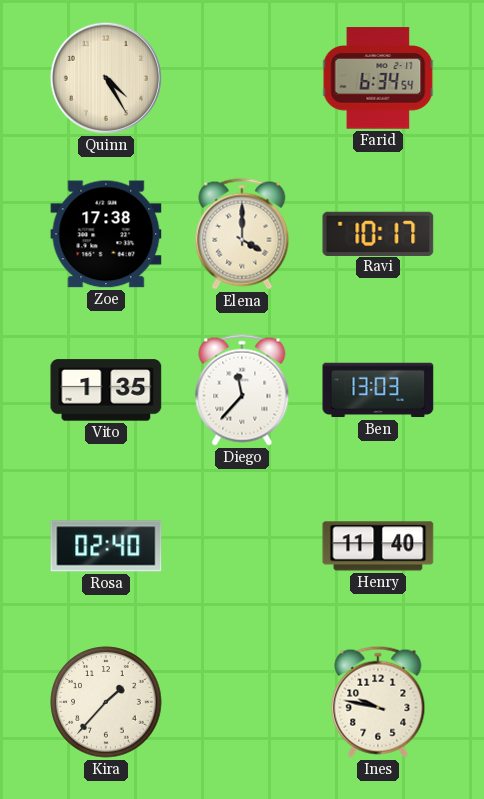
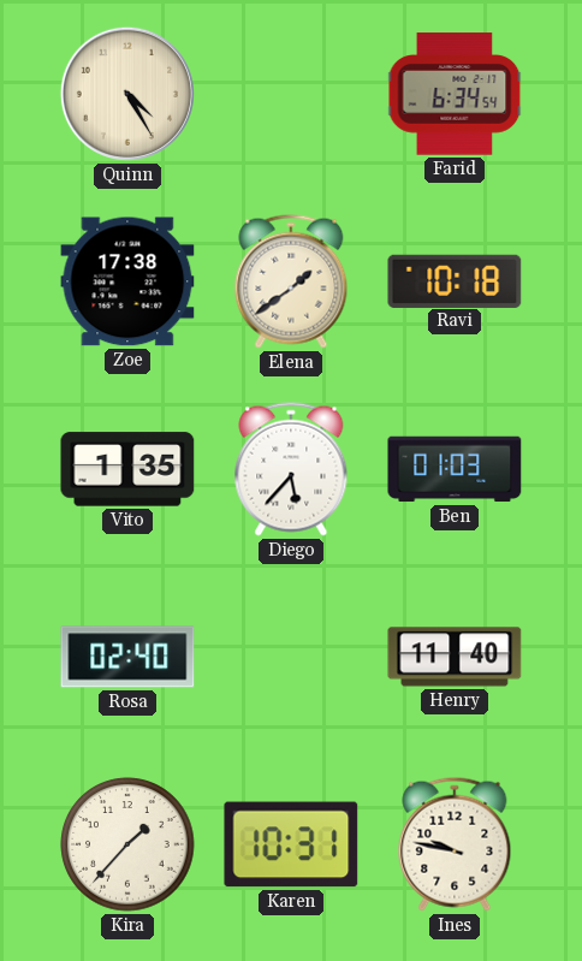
Elena: 4:00 -> 1:39 (291, 281)
Ravi: 10:17 -> 10:18 (455, 280)
Diego: 11:37 -> 5:37 (291, 469)
Ben: 13:03 -> 01:03 (455, 469)
Karen: none -> 10:31 (291, 844)
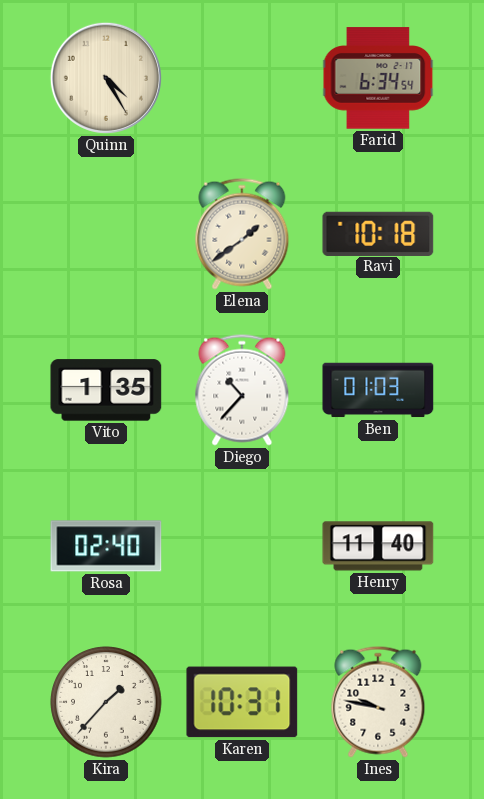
Zoe: 17:38 -> none (127, 281)
Diego: 5:37 -> 10:37 (242, 390)
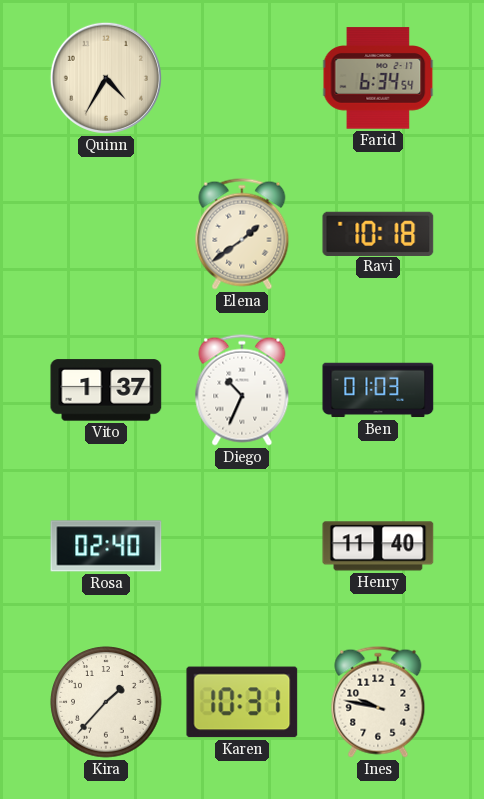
Quinn: 4:25 -> 4:35 (106, 78)
Vito: 1:35 -> 1:37 (106, 390)
Diego: 10:37 -> 10:34 (242, 390)
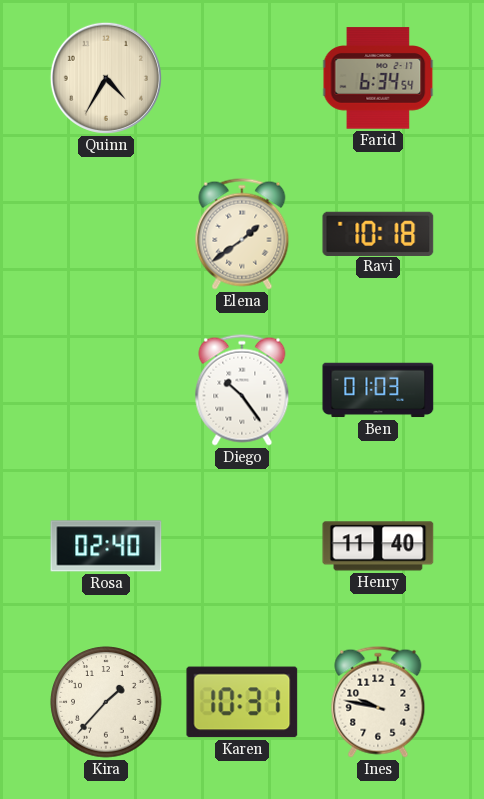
Vito: 1:37 -> none (106, 390)
Diego: 10:34 -> 10:24 (242, 390)
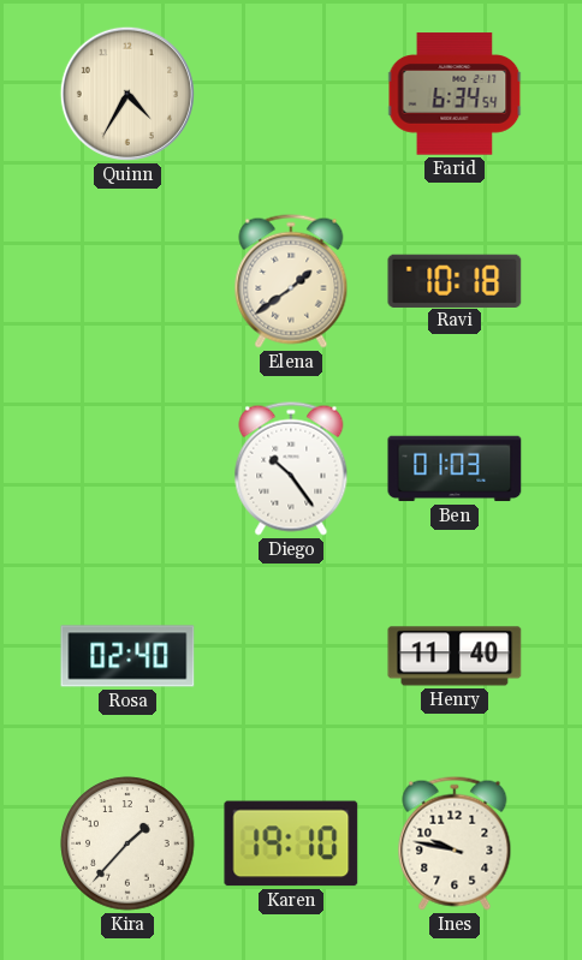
Karen: 10:31 -> 19:10 (291, 843)
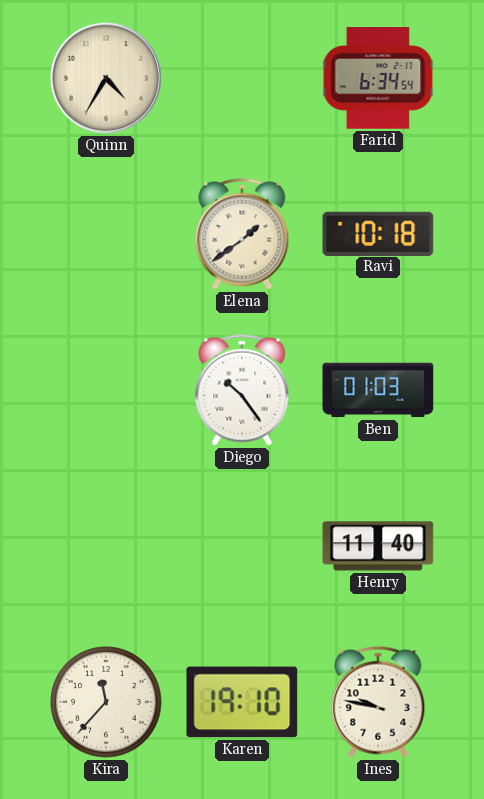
Rosa: 02:40 -> none (127, 656)
Kira: 1:37 -> 11:37 (106, 702)
